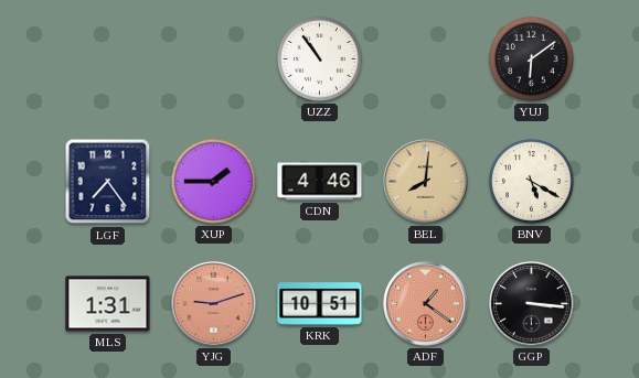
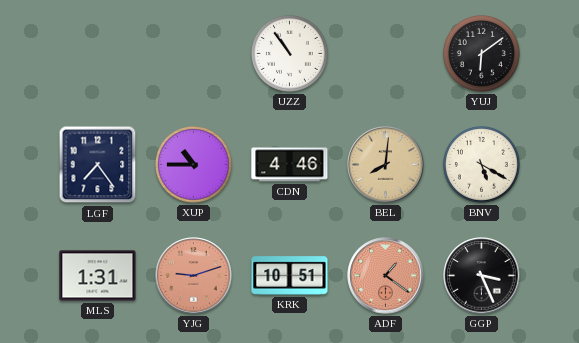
XUP: 1:45 -> 10:45 (193, 164)
GGP: 3:16 -> 3:26 (482, 276)
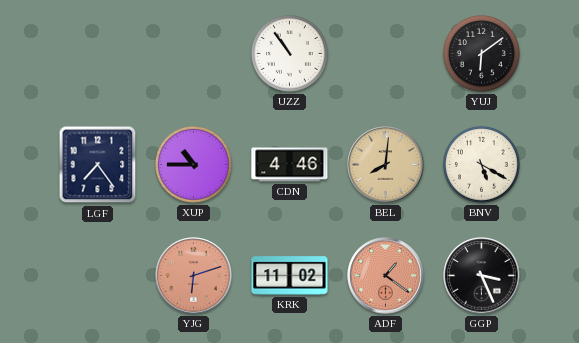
MLS: 1:31 -> none (98, 276)
YJG: 9:12 -> 6:12 (194, 276)
KRK: 10:51 -> 11:02 (290, 276)
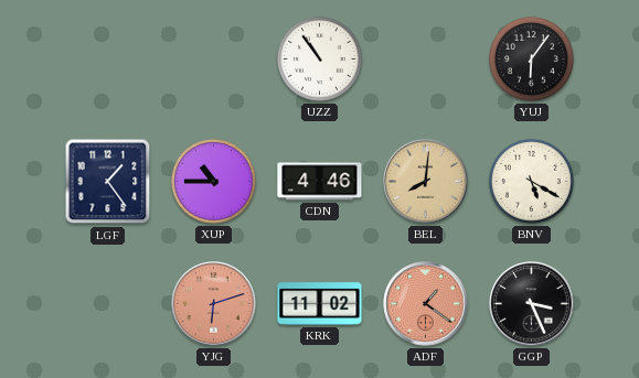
YUJ: 6:09 -> 6:06 (531, 58)
LGF: 7:24 -> 1:24 (108, 182)
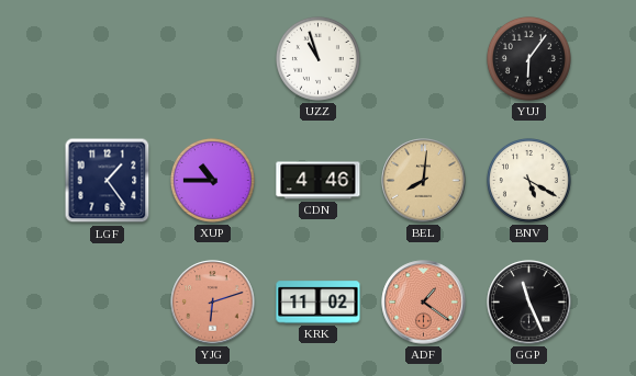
UZZ: 10:54 -> 10:57 (317, 58)
GGP: 3:26 -> 11:26 (529, 303)
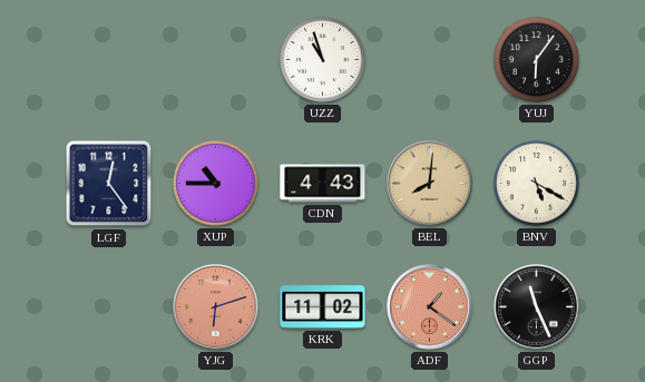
LGF: 1:24 -> 12:24 (109, 184)
CDN: 4:46 -> 4:43 (323, 184)
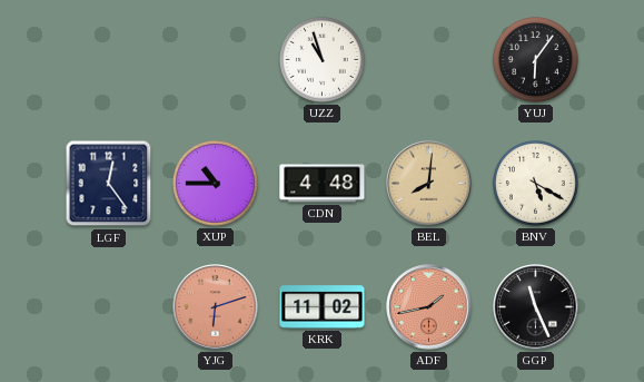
CDN: 4:43 -> 4:48 (323, 184)
ADF: 1:21 -> 1:43 (429, 307)
